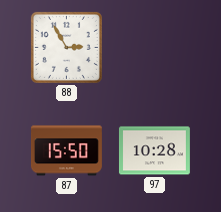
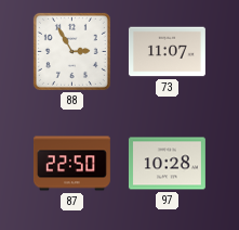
73: none -> 11:07 (167, 52)
87: 15:50 -> 22:50 (71, 164)
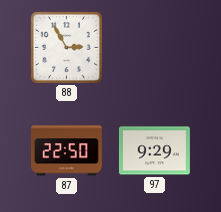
73: 11:07 -> none (167, 52)
97: 10:28 -> 9:29 (154, 151)
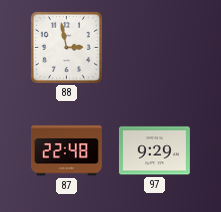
88: 2:55 -> 2:58 (66, 47)
87: 22:50 -> 22:48 (66, 151)
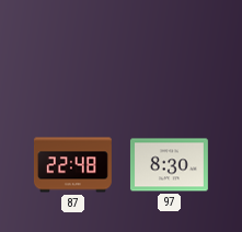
88: 2:58 -> none (66, 47)
97: 9:29 -> 8:30 (169, 165)
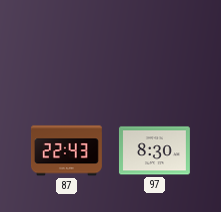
87: 22:48 -> 22:43 (66, 151)
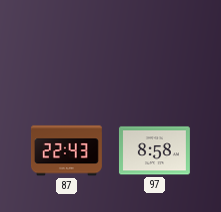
97: 8:30 -> 8:58 (154, 151)
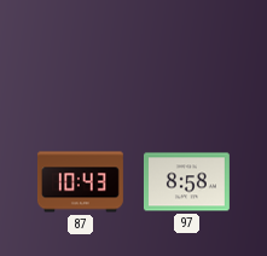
87: 22:43 -> 10:43 (80, 182)
